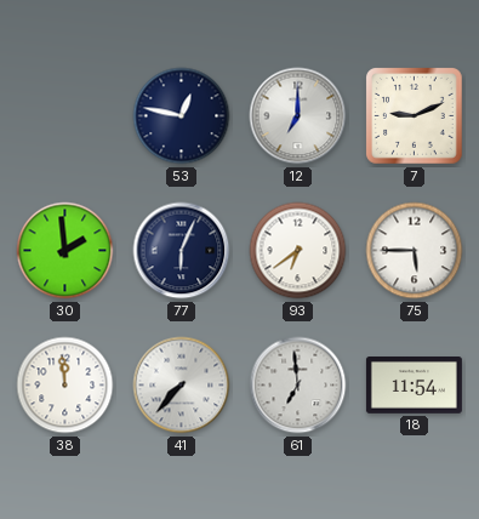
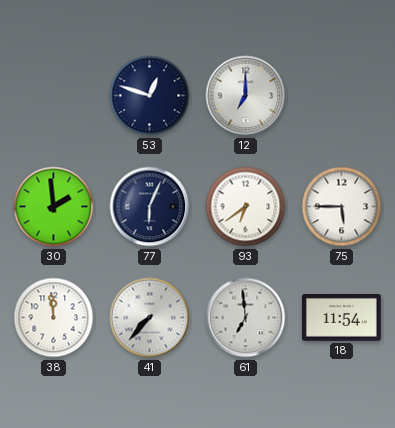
53: 12:47 -> 12:48 (150, 96)
7: 9:11 -> none (415, 116)
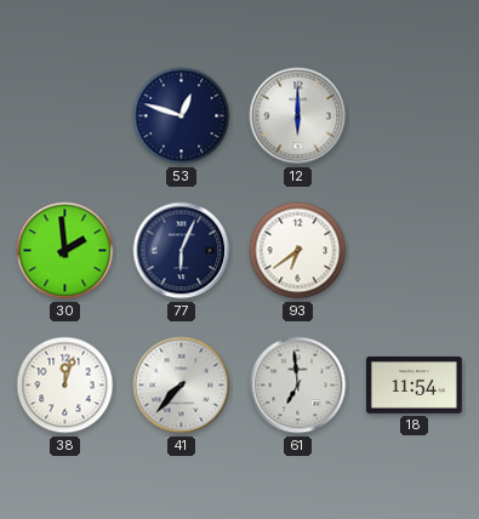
12: 7:00 -> 6:00 (298, 116)
75: 5:45 -> none (342, 207)
38: 11:59 -> 12:03 (65, 386)
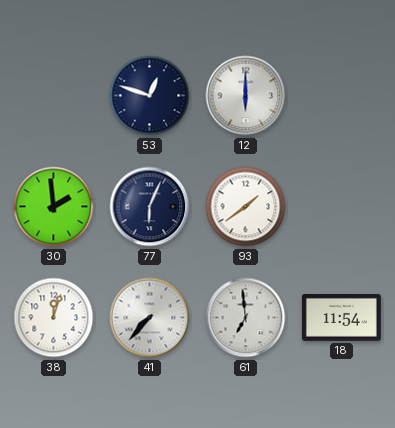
93: 6:39 -> 1:39 (246, 207)
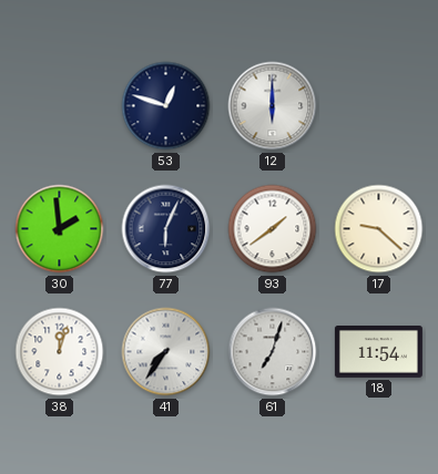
17: none -> 9:22 (379, 229)
41: 7:37 -> 7:36 (166, 352)
61: 6:59 -> 7:03 (273, 352)
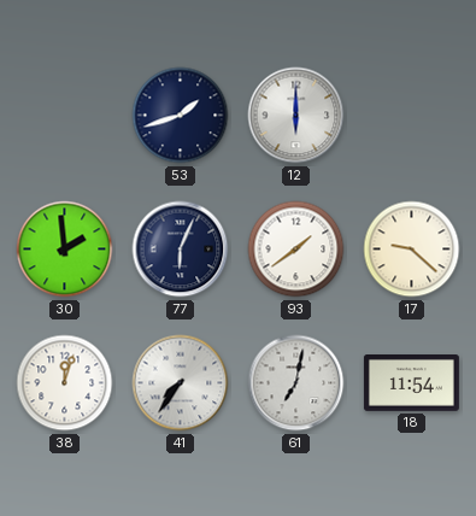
53: 12:48 -> 1:42 (181, 116)
61: 7:03 -> 7:02 (296, 383)
